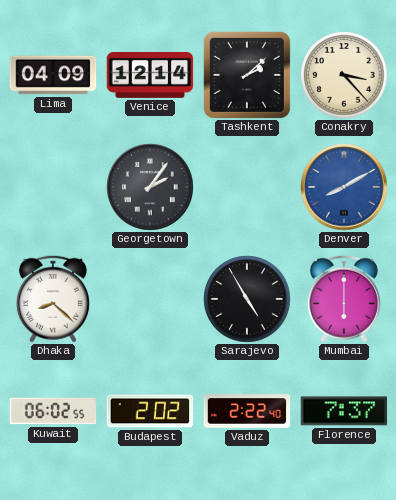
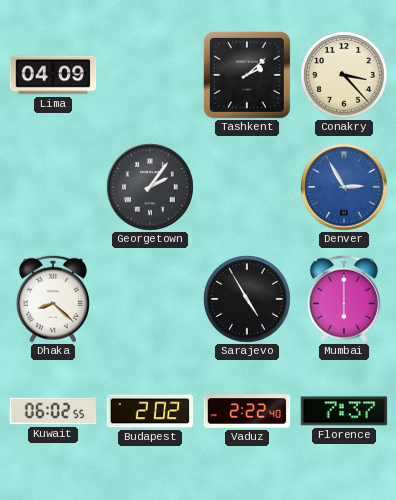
Venice: 12:14 -> none (150, 76)
Denver: 8:10 -> 2:55 (344, 187)
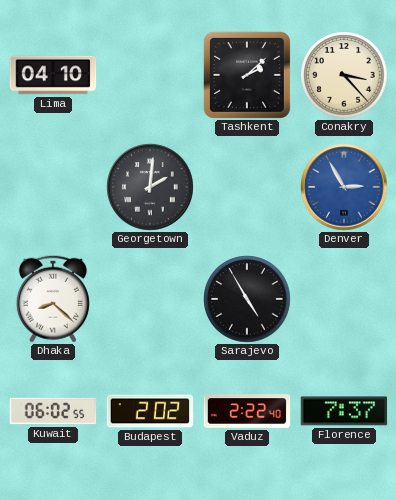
Lima: 04:09 -> 04:10 (53, 75)
Georgetown: 2:06 -> 2:01 (150, 187)
Mumbai: 6:00 -> none (344, 299)
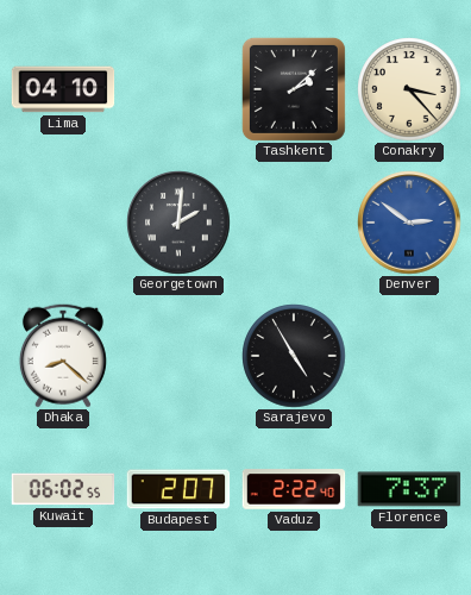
Denver: 2:55 -> 2:51 (409, 223)
Budapest: 2:02 -> 2:07 (178, 489)
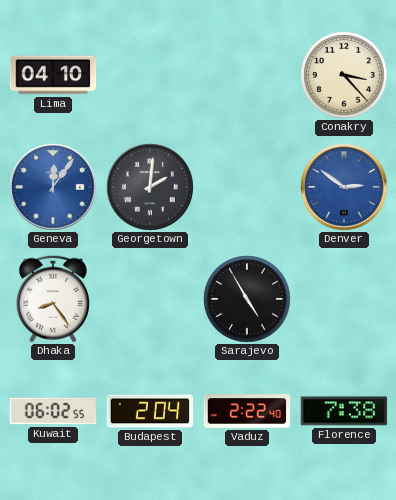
Tashkent: 2:08 -> none (294, 89)
Geneva: none -> 12:06 (53, 187)
Dhaka: 8:22 -> 8:24 (53, 299)
Budapest: 2:07 -> 2:04 (150, 411)
Florence: 7:37 -> 7:38 (344, 411)
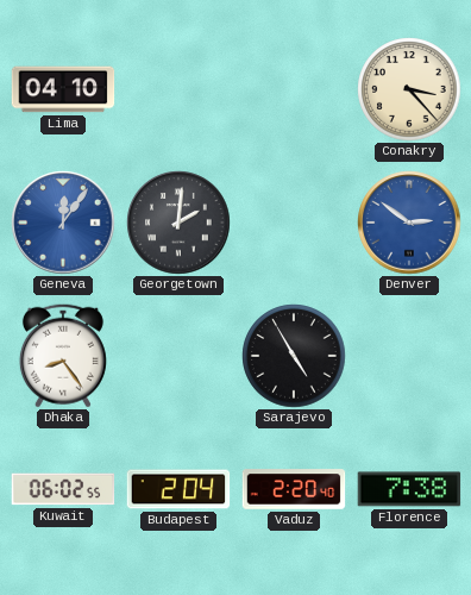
Vaduz: 2:22 -> 2:20 (294, 489)
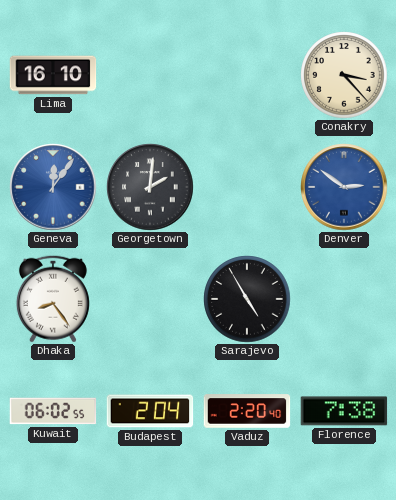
Lima: 04:10 -> 16:10 (53, 75)
